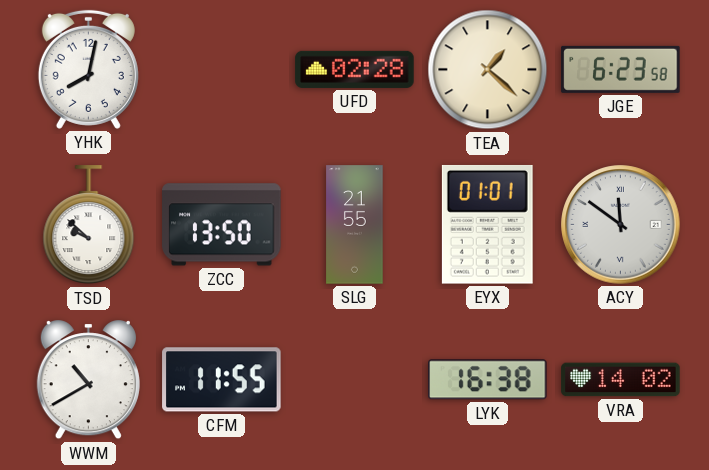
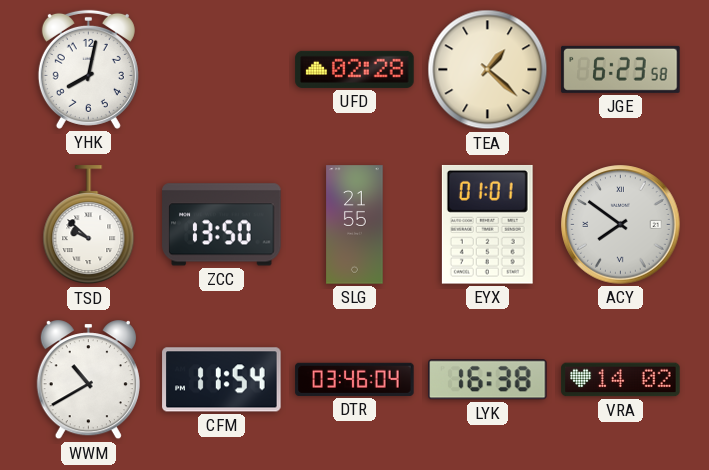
ACY: 11:51 -> 7:51 (621, 225)
CFM: 11:55 -> 11:54 (222, 380)
DTR: none -> 03:46 (355, 379)
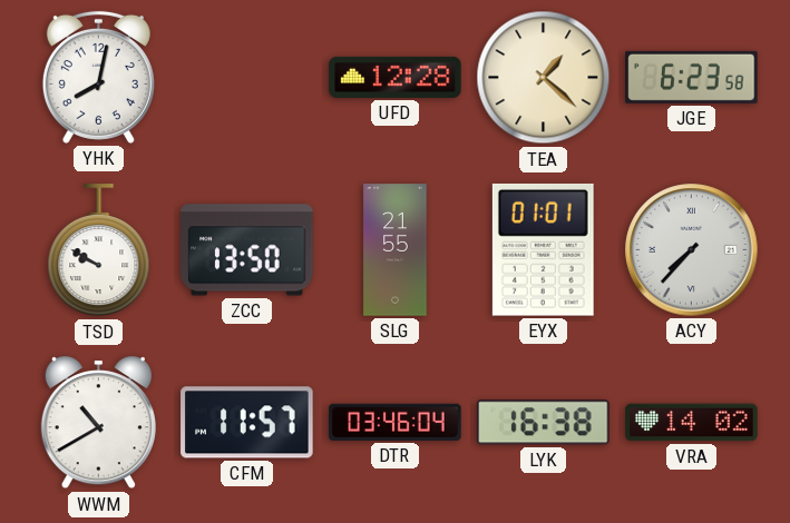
UFD: 02:28 -> 12:28 (396, 77)
TSD: 9:52 -> 9:50 (99, 250)
ACY: 7:51 -> 7:37 (692, 250)
CFM: 11:54 -> 11:57 (247, 423)
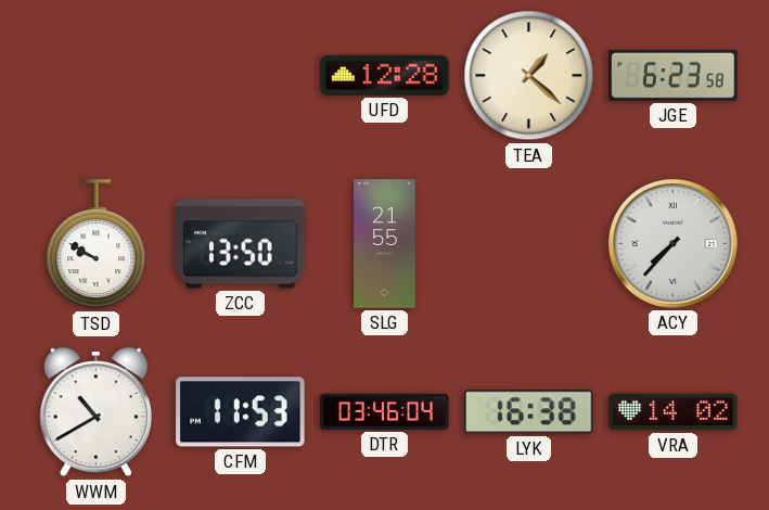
YHK: 8:02 -> none (98, 77)
EYX: 01:01 -> none (543, 249)
CFM: 11:57 -> 11:53 (241, 412)
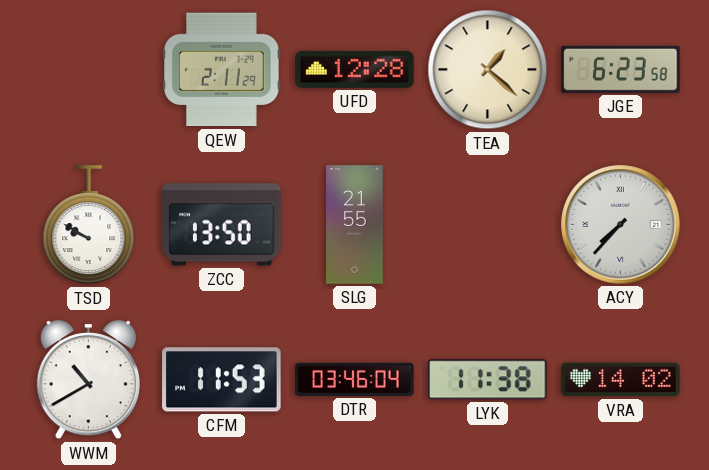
QEW: none -> 2:11 (222, 70)
LYK: 16:38 -> 11:38 (488, 380)
